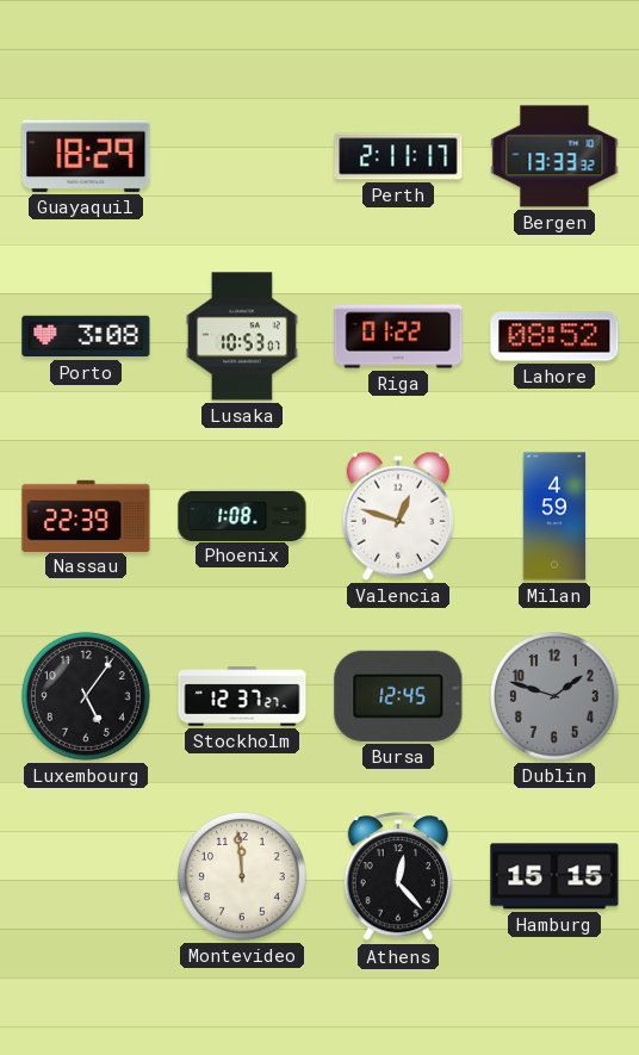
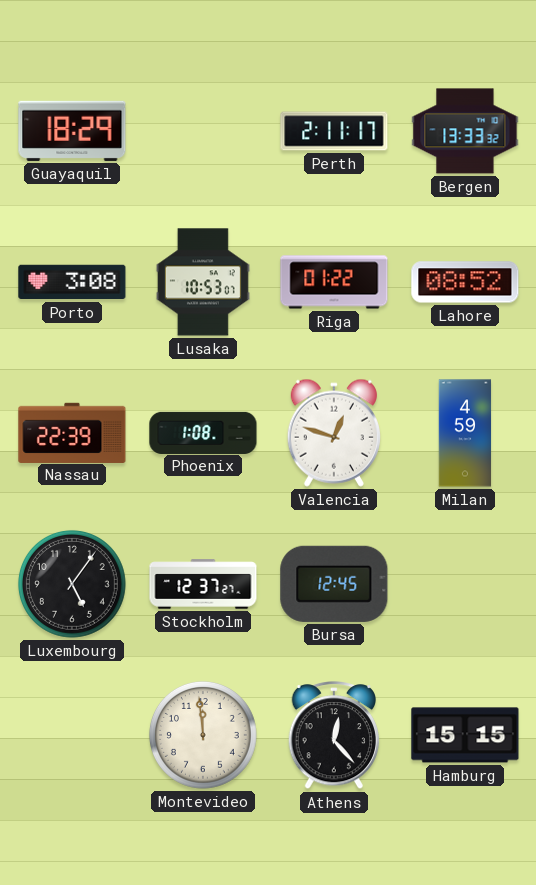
Dublin: 1:48 -> none (554, 696)
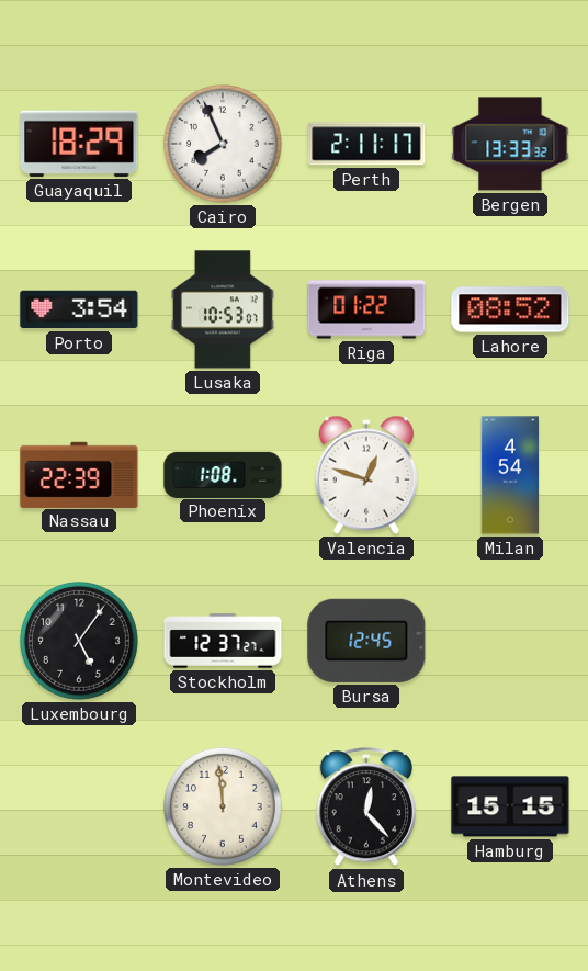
Cairo: none -> 7:56 (223, 144)
Porto: 3:08 -> 3:54 (79, 309)
Milan: 4:59 -> 4:54 (510, 475)
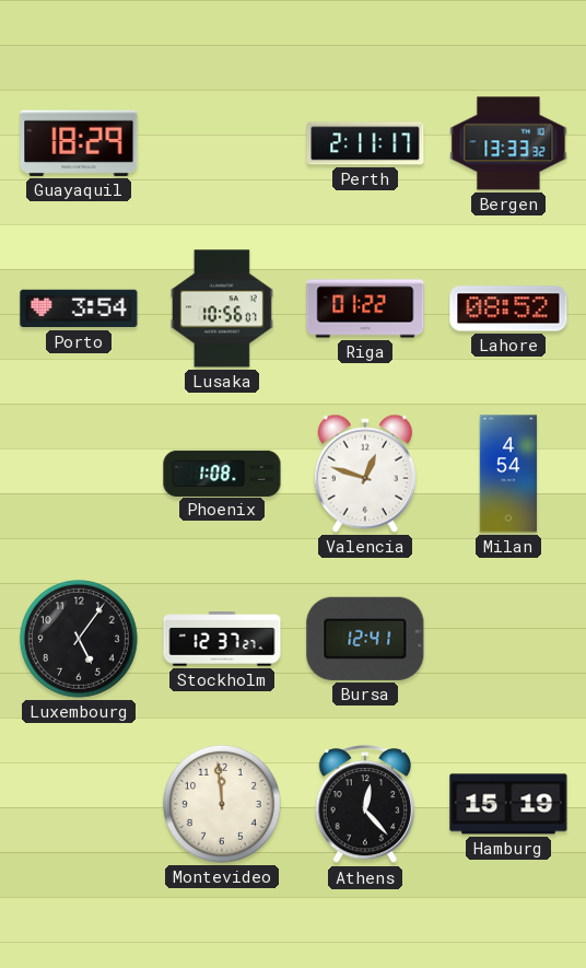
Cairo: 7:56 -> none (223, 144)
Lusaka: 10:53 -> 10:56 (222, 308)
Nassau: 22:39 -> none (79, 474)
Bursa: 12:45 -> 12:41 (365, 639)
Hamburg: 15:15 -> 15:19 (508, 804)
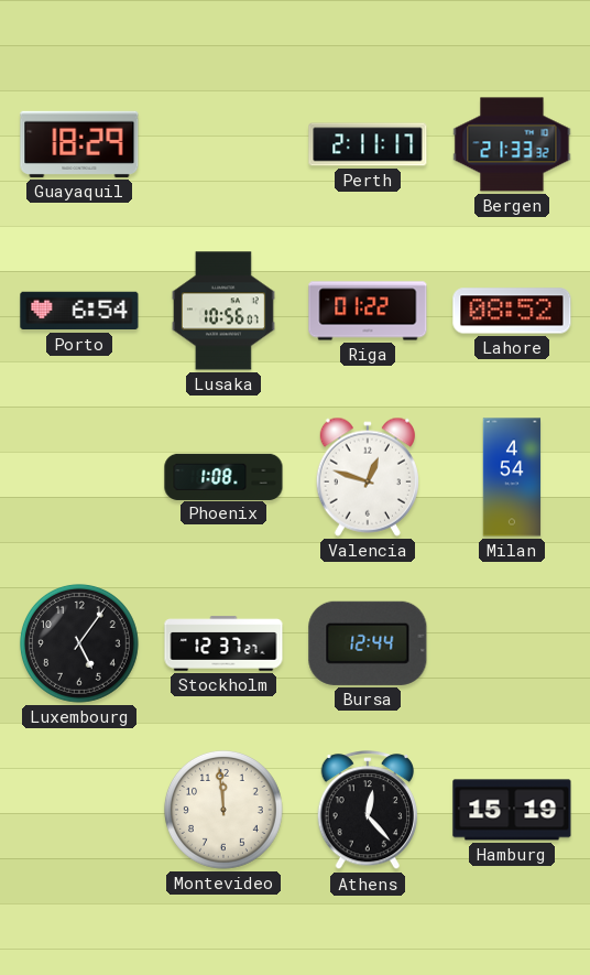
Bergen: 13:33 -> 21:33 (512, 144)
Porto: 3:54 -> 6:54 (79, 311)
Bursa: 12:41 -> 12:44 (368, 643)
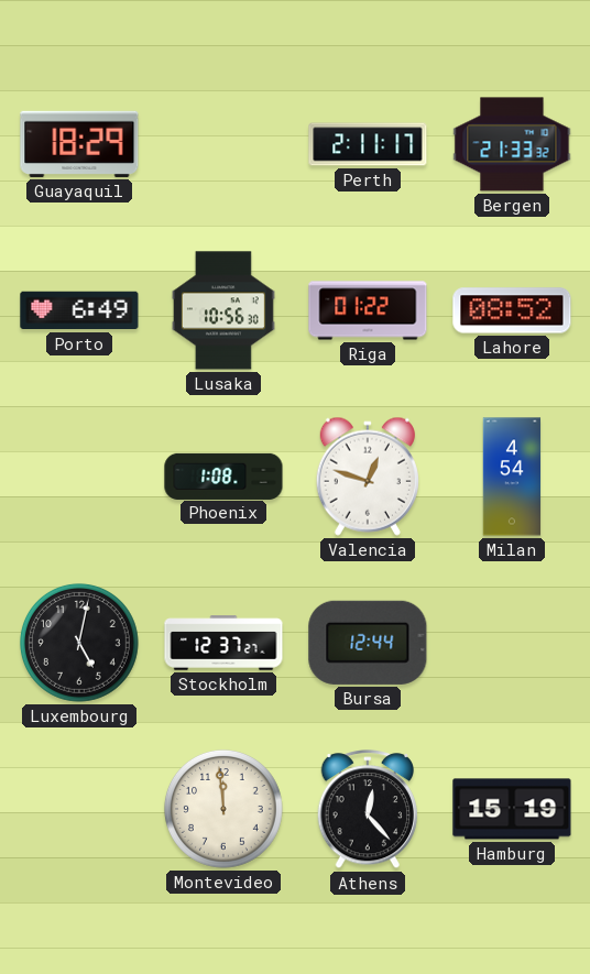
Porto: 6:54 -> 6:49 (79, 310)
Lusaka: 10:56:07 -> 10:56:30 (223, 310)
Luxembourg: 5:06 -> 5:02 (79, 643)
